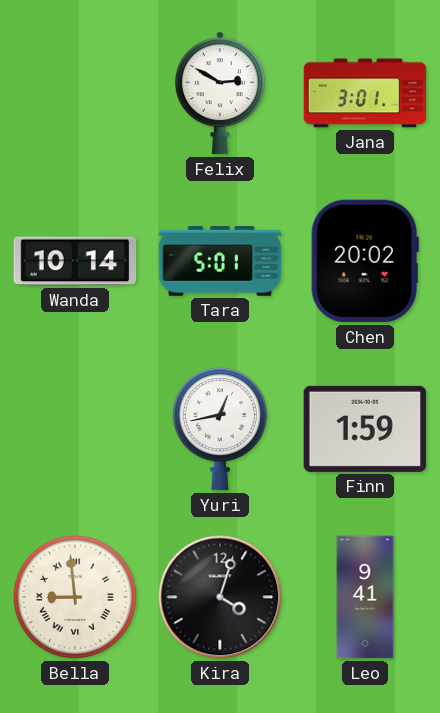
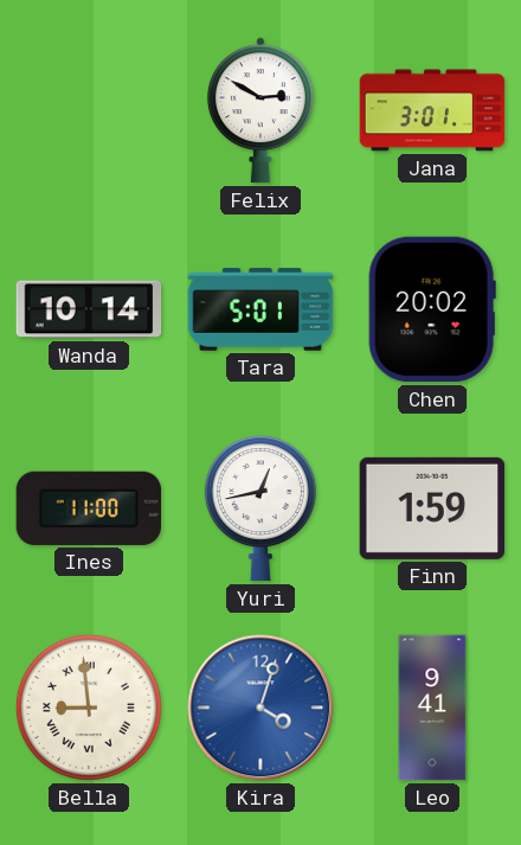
Ines: none -> 11:00 (88, 508)
Kira dial: black -> blue (260, 708)
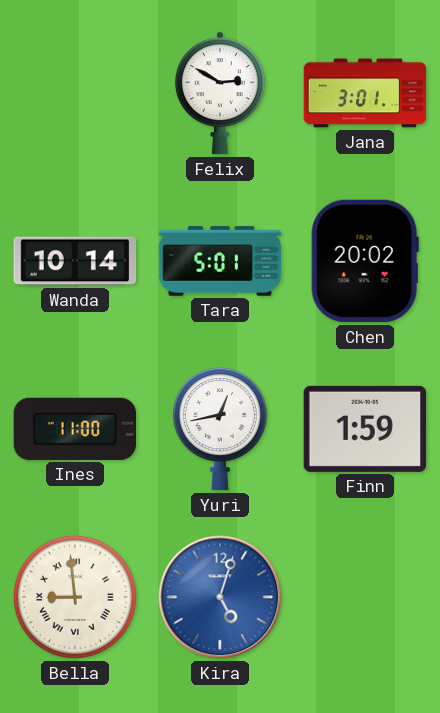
Kira: 4:03 -> 5:03 (220, 597)
Leo: 9:41 -> none (432, 708)
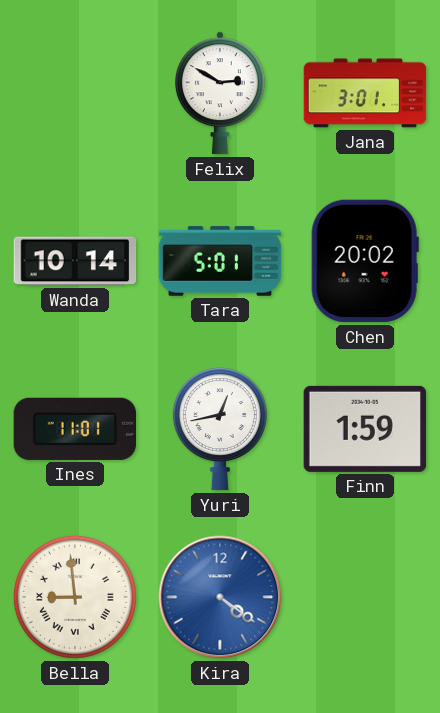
Ines: 11:00 -> 11:01 (74, 429)
Kira: 5:03 -> 4:21 (220, 597)
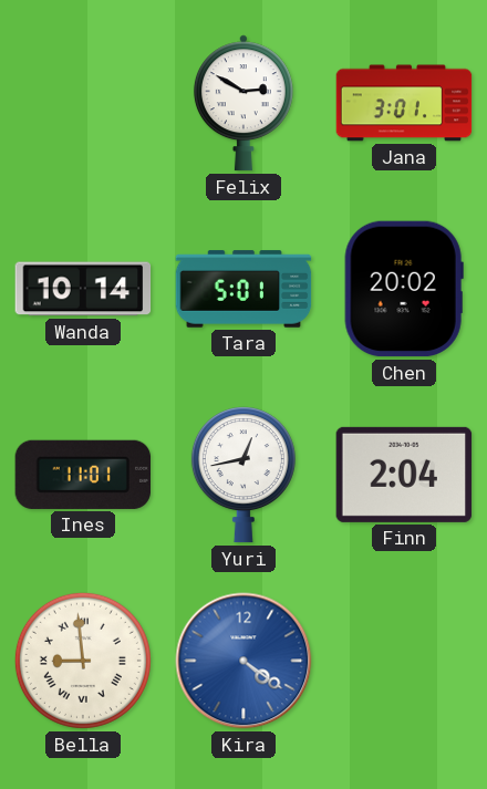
Finn: 1:59 -> 2:04 (404, 475)
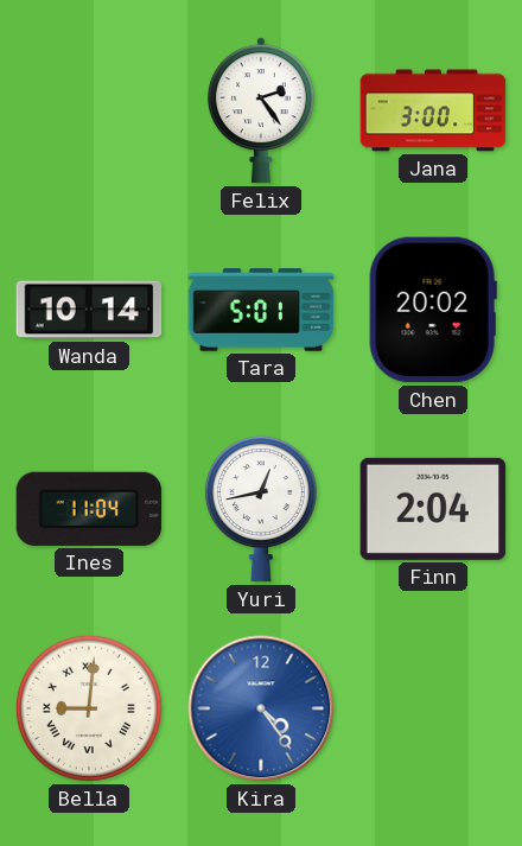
Felix: 2:50 -> 2:24 (261, 110)
Jana: 3:01 -> 3:00 (433, 110)
Ines: 11:01 -> 11:04 (88, 509)
Bella: 8:59 -> 9:01 (89, 708)
Kira: 4:21 -> 4:24 (261, 708)
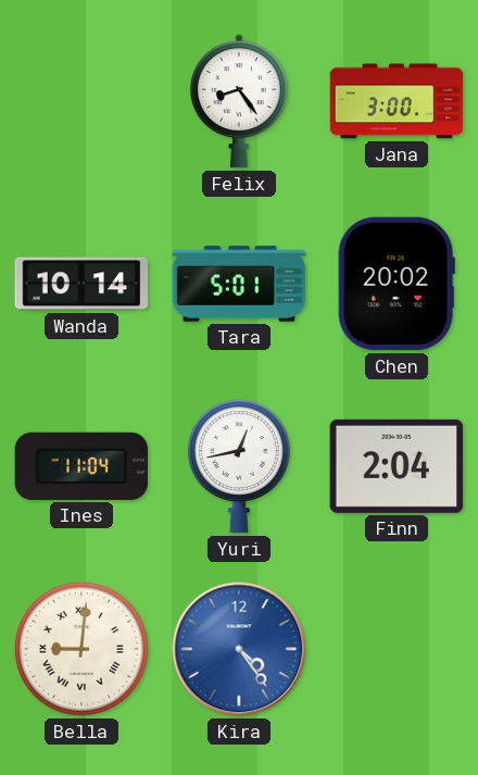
Felix: 2:24 -> 8:24 (239, 101)
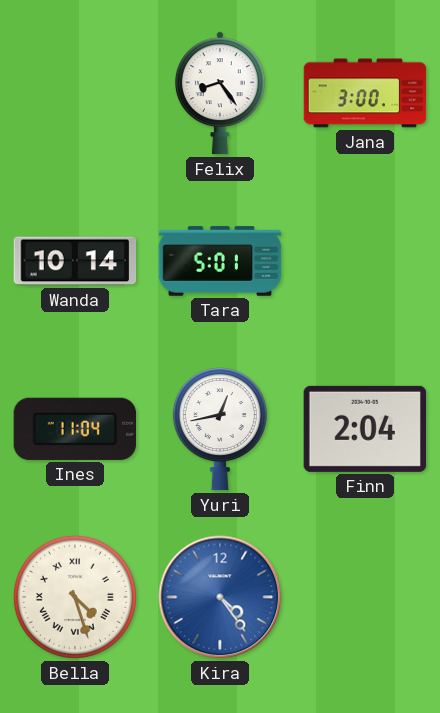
Chen: 20:02 -> none (397, 284)
Bella: 9:01 -> 4:27 (75, 597)
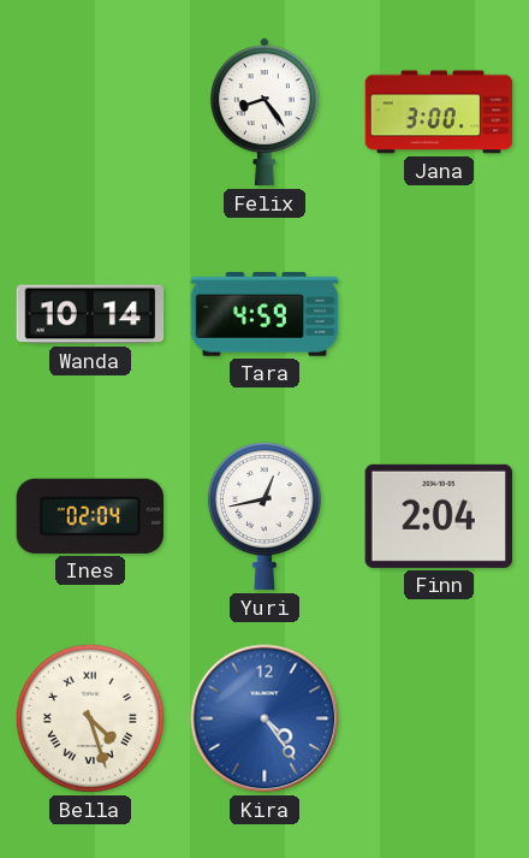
Tara: 5:01 -> 4:59 (264, 314)
Ines: 11:04 -> 02:04 (89, 516)
